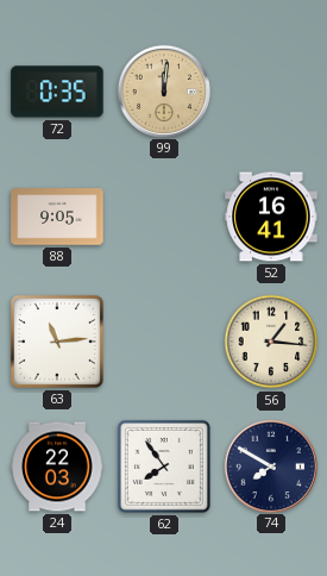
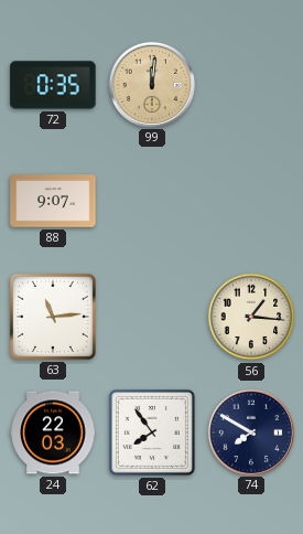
88: 9:05 -> 9:07 (53, 201)
52: 16:41 -> none (271, 217)
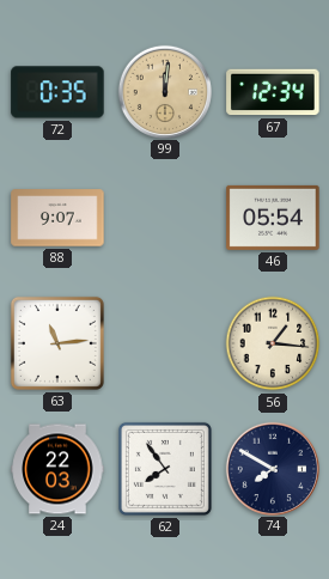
67: none -> 12:34 (273, 92)
46: none -> 05:54 (273, 218)
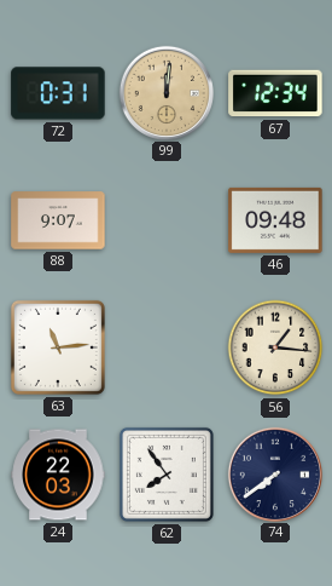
72: 0:35 -> 0:31 (58, 93)
46: 05:54 -> 09:48 (275, 220)
74: 7:50 -> 7:39 (274, 473)
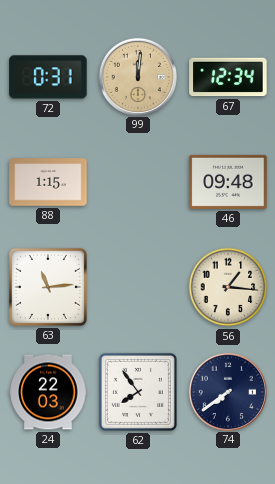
88: 9:07 -> 1:15 (48, 182)
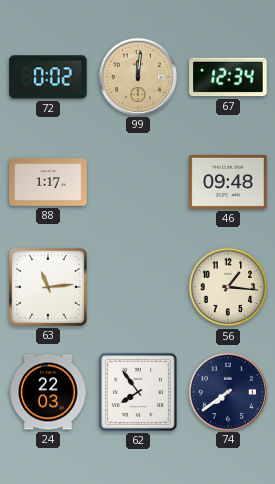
72: 0:31 -> 0:02 (48, 77)
88: 1:15 -> 1:17 (48, 182)
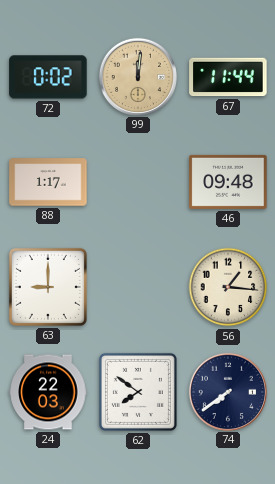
67: 12:34 -> 11:44 (228, 77)
63: 11:14 -> 9:00 (48, 287)
62: 7:54 -> 7:51 (138, 392)
